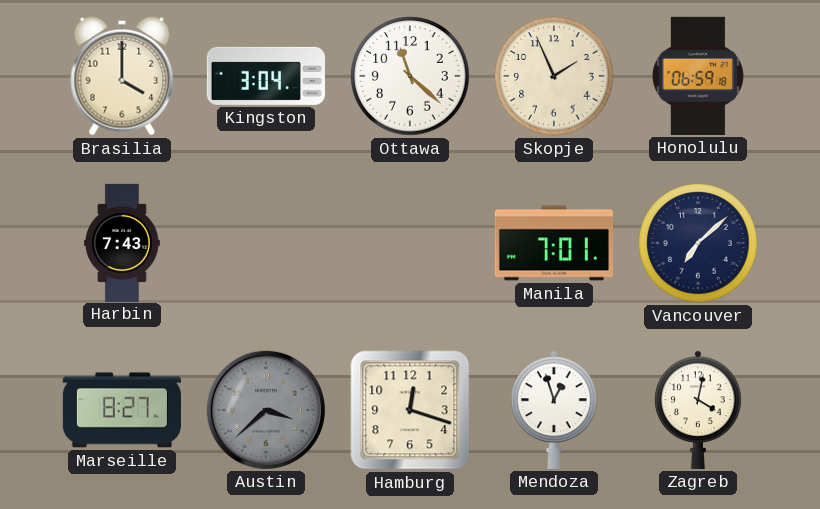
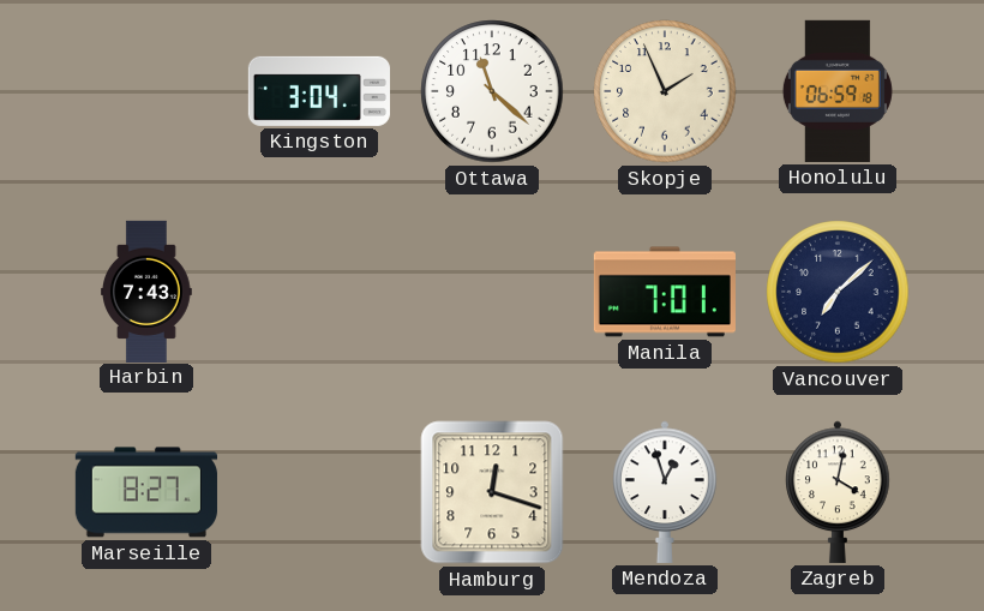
Brasilia: 4:00 -> none (122, 76)
Austin: 3:38 -> none (266, 410)
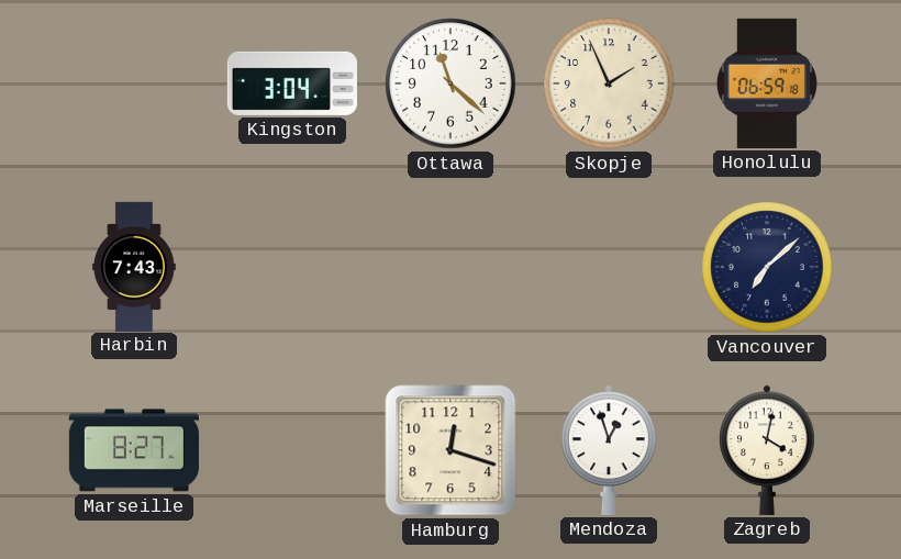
Manila: 7:01 -> none (665, 292)
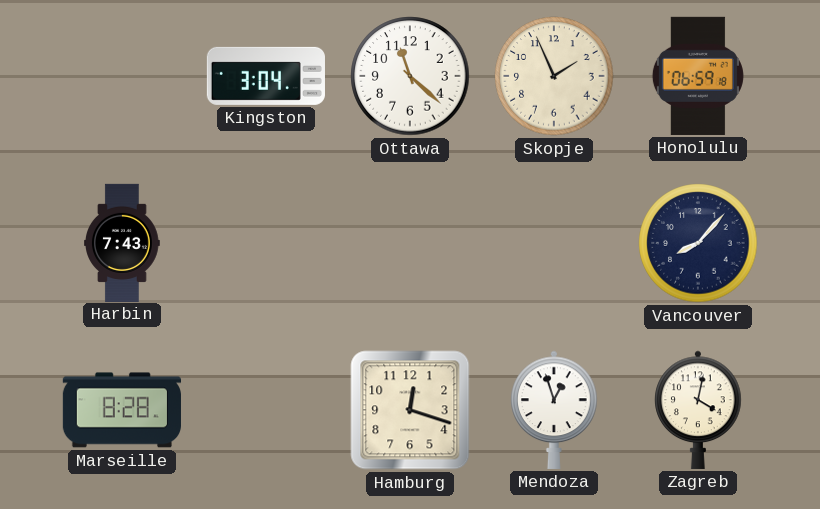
Vancouver: 7:08 -> 8:07 (698, 243)
Marseille: 8:27 -> 8:28 (122, 410)
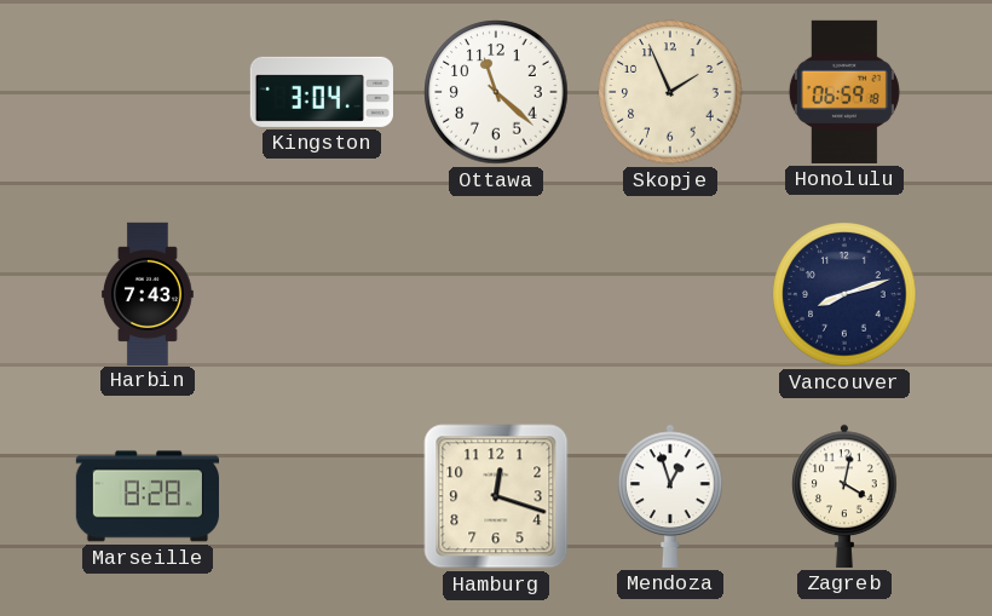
Vancouver: 8:07 -> 8:12 (844, 294)
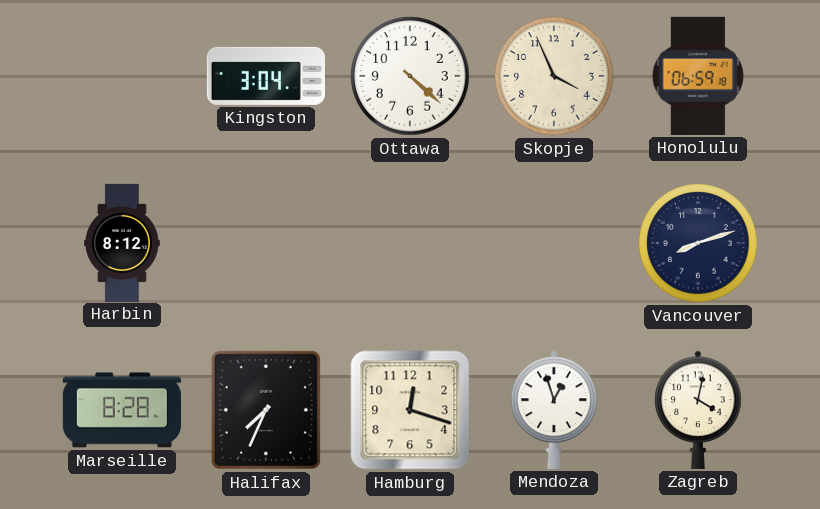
Ottawa: 11:22 -> 4:22 (410, 76)
Skopje: 1:56 -> 3:56 (554, 76)
Harbin: 7:43 -> 8:12 (123, 242)
Halifax: none -> 7:34 (266, 410)
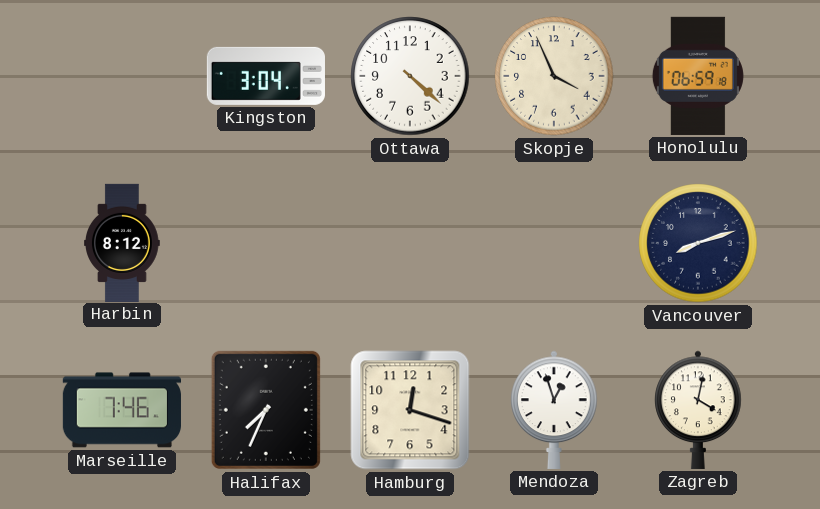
Marseille: 8:28 -> 7:46 (122, 410)
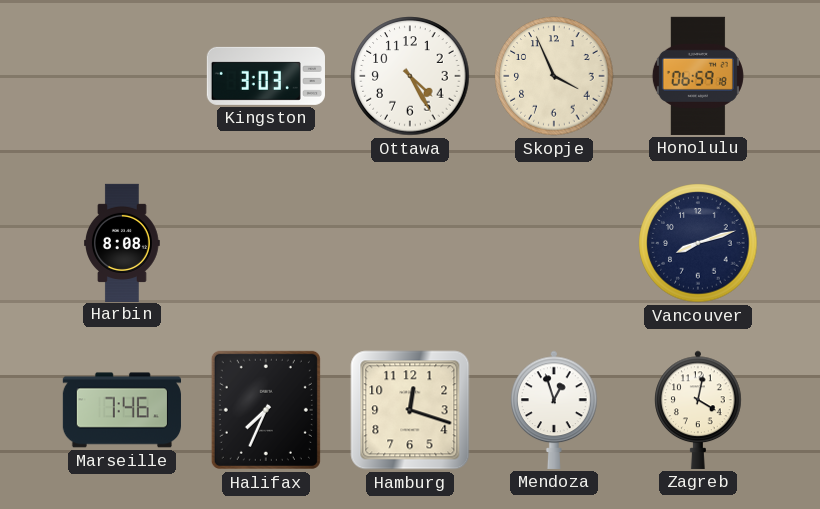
Kingston: 3:04 -> 3:03 (266, 76)
Ottawa: 4:22 -> 4:25 (410, 76)
Harbin: 8:12 -> 8:08 (123, 242)
